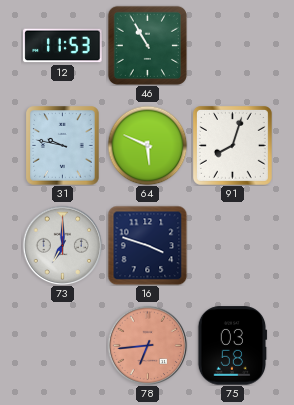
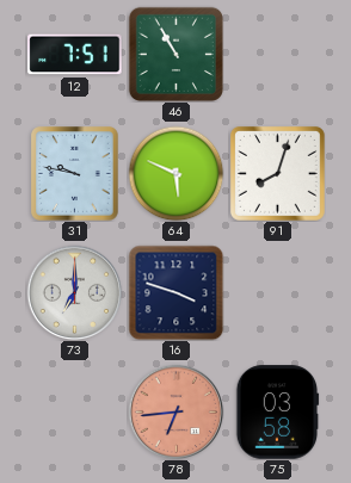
12: 11:53 -> 7:51 (75, 55)
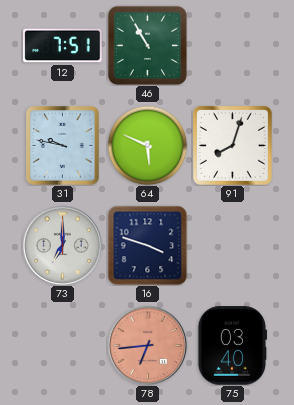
75: 03:58 -> 03:40 (232, 346)
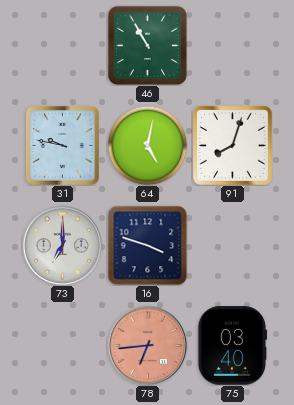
12: 7:51 -> none (63, 46)
64: 5:49 -> 5:02 (147, 145)
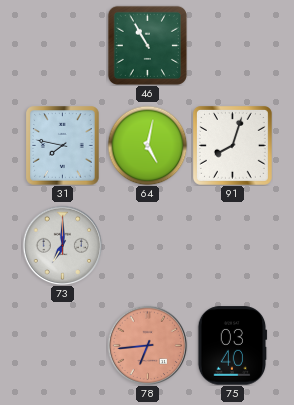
31: 9:47 -> 7:47 (63, 146)
16: 3:48 -> none (147, 245)
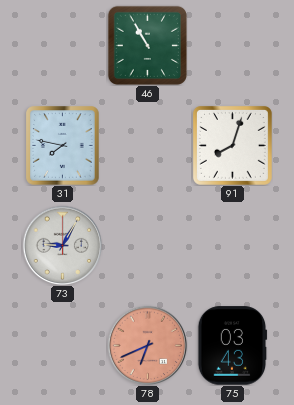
64: 5:02 -> none (147, 145)
73: 7:00 -> 9:05 (62, 245)
78: 6:44 -> 6:41 (147, 345)
75: 03:40 -> 03:43 (232, 346)
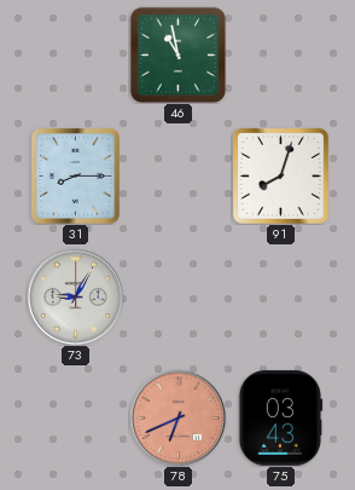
46: 10:55 -> 10:58 (177, 54)
31: 7:47 -> 8:15 (76, 177)
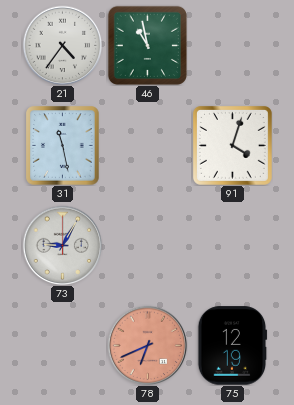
21: none -> 4:36 (62, 45)
31: 8:15 -> 11:28 (63, 146)
91: 8:03 -> 4:03 (232, 145)
75: 03:43 -> 12:19 (232, 346)
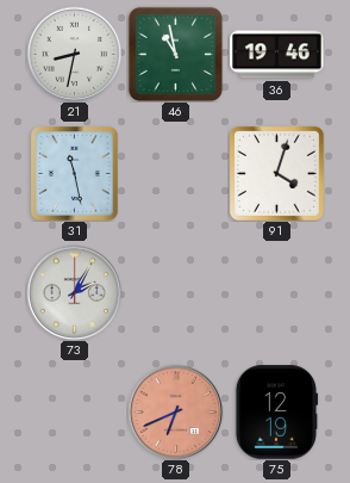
21: 4:36 -> 8:32 (74, 54)
36: none -> 19:46 (277, 55)
73: 9:05 -> 2:05 (74, 292)
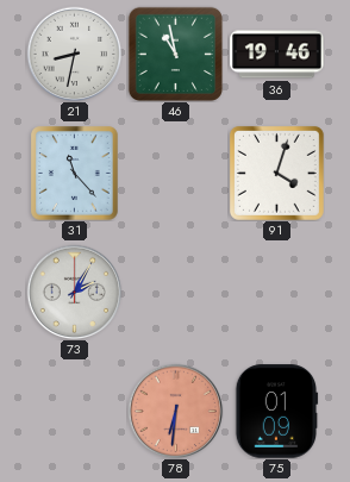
31: 11:28 -> 11:23 (75, 174)
78: 6:41 -> 6:31 (175, 411)
75: 12:19 -> 01:09 (276, 412)
